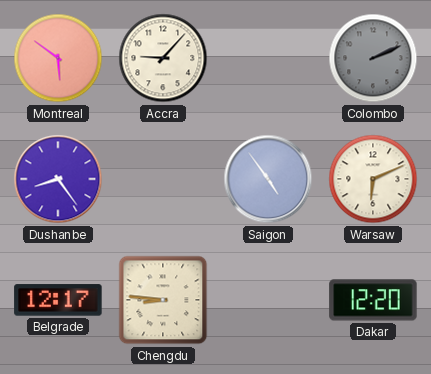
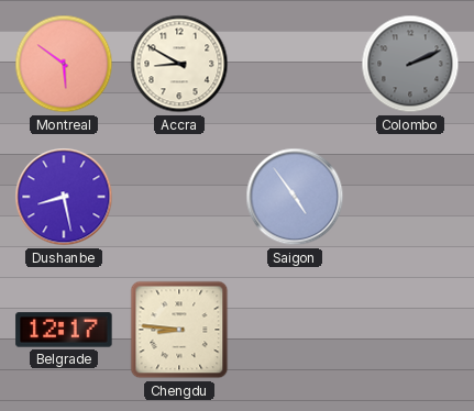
Accra: 9:07 -> 8:50 (179, 64)
Dushanbe: 8:24 -> 8:28 (64, 197)
Warsaw: 6:11 -> none (373, 179)
Dakar: 12:20 -> none (373, 300)
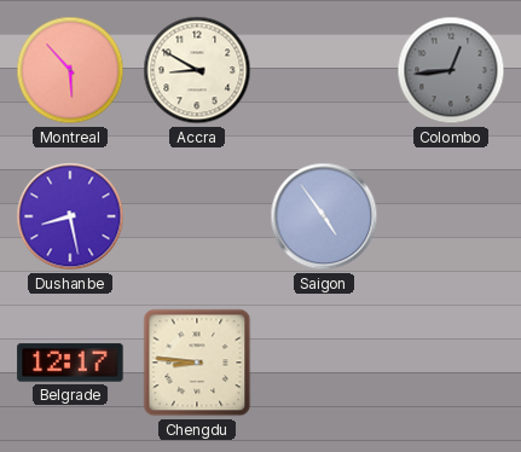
Montreal: 5:51 -> 5:53 (70, 70)
Colombo: 2:11 -> 12:44 (451, 70)
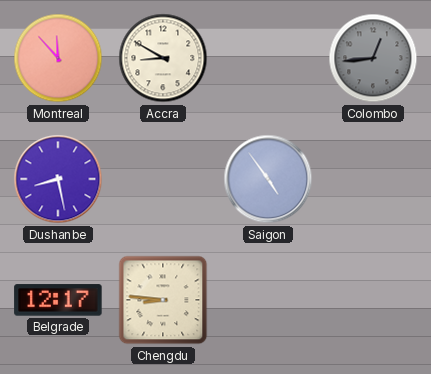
Montreal: 5:53 -> 11:53 (58, 58)
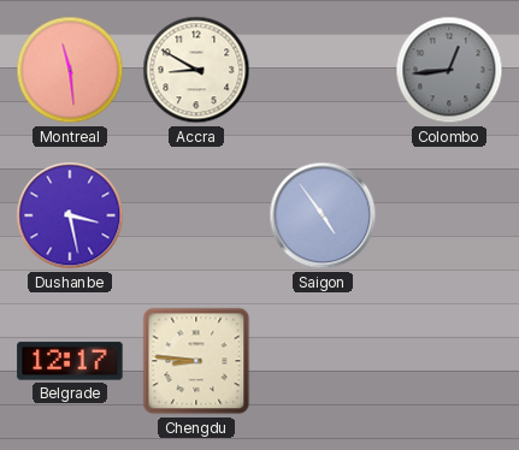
Montreal: 11:53 -> 11:29 (70, 70)
Dushanbe: 8:28 -> 3:28 (70, 215)
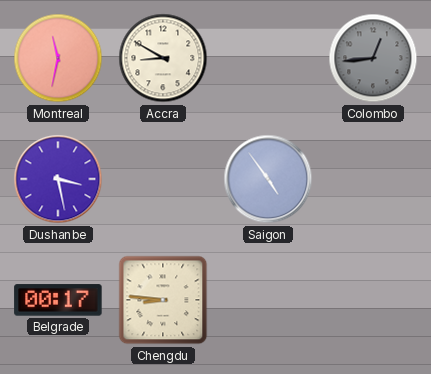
Montreal: 11:29 -> 11:32 (58, 58)
Belgrade: 12:17 -> 00:17 (58, 300)
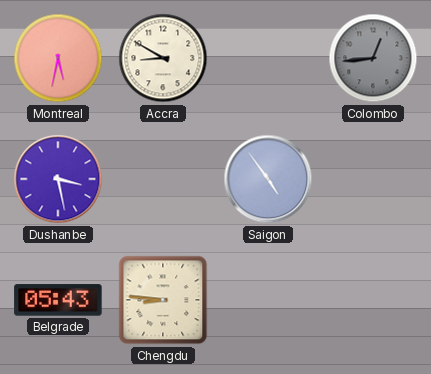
Montreal: 11:32 -> 5:32 (58, 58)
Belgrade: 00:17 -> 05:43 (58, 300)
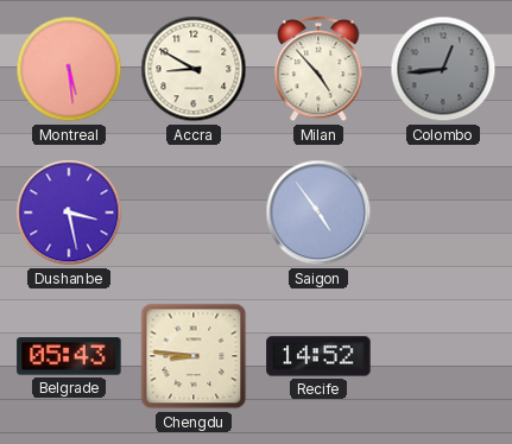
Montreal: 5:32 -> 5:29 (69, 69)
Milan: none -> 4:53 (318, 70)
Recife: none -> 14:52 (318, 356)
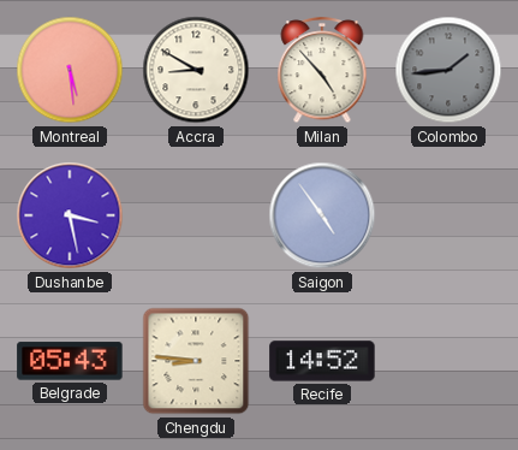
Colombo: 12:44 -> 1:44 (448, 70)
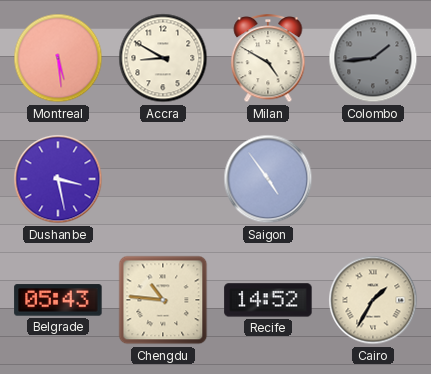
Milan: 4:53 -> 4:50 (268, 59)
Chengdu: 8:46 -> 10:46 (163, 300)
Cairo: none -> 1:35 (373, 300)
